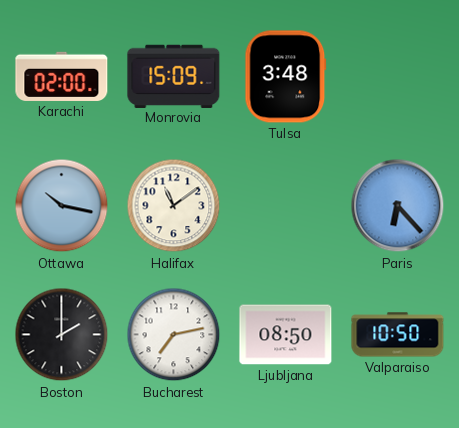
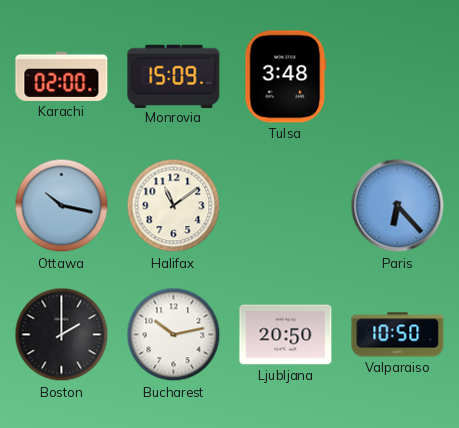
Bucharest: 7:13 -> 10:13 (174, 335)
Ljubljana: 08:50 -> 20:50 (286, 335)
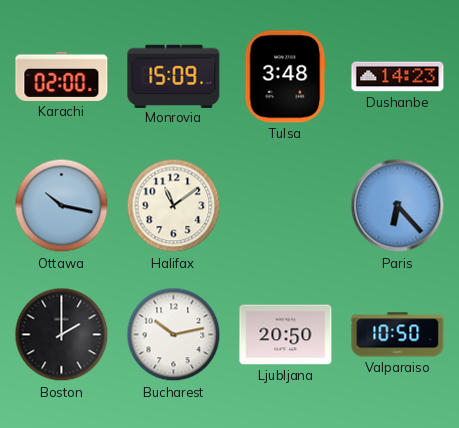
Dushanbe: none -> 14:23 (398, 77)
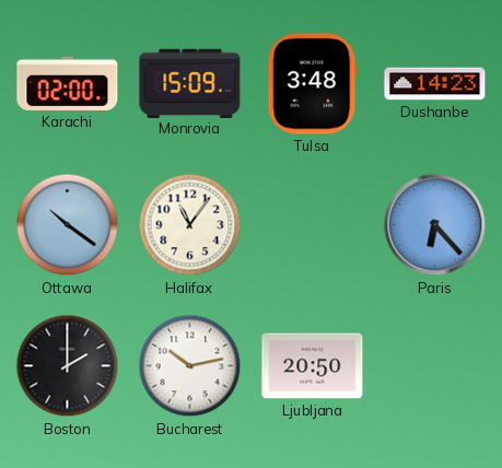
Ottawa: 10:17 -> 10:21 (68, 225)
Halifax: 11:09 -> 11:06 (190, 225)
Valparaiso: 10:50 -> none (398, 335)
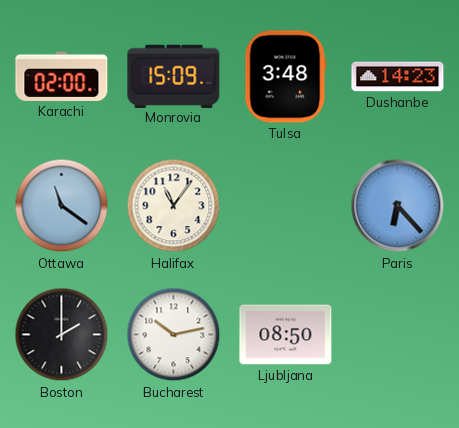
Ottawa: 10:21 -> 11:21 (62, 206)
Ljubljana: 20:50 -> 08:50 (286, 335)
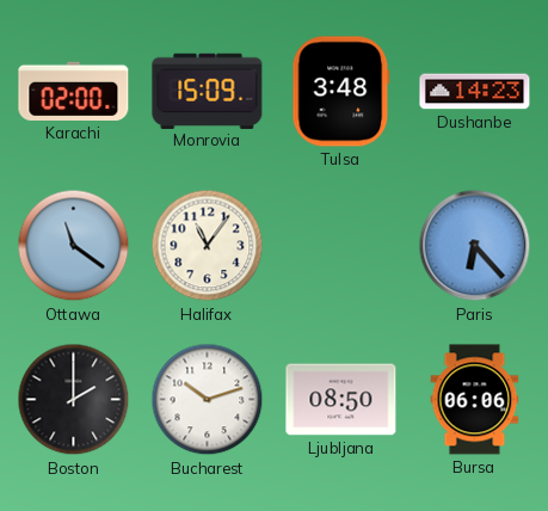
Bucharest: 10:13 -> 10:12 (208, 400)
Bursa: none -> 06:06 (475, 400)
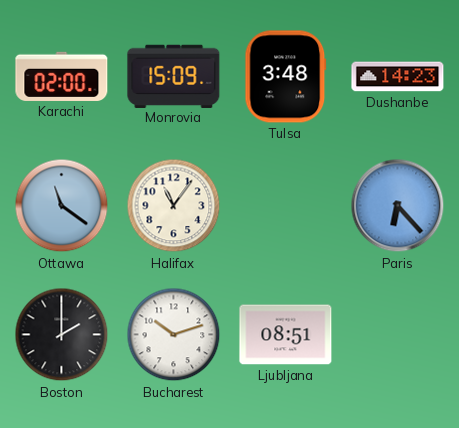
Ljubljana: 08:50 -> 08:51 (286, 335)
Bursa: 06:06 -> none (475, 400)
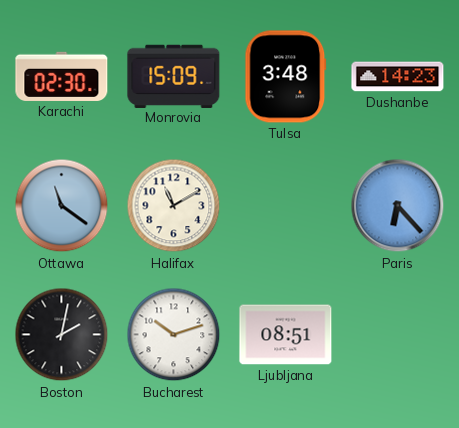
Karachi: 02:00 -> 02:30 (62, 76)
Halifax: 11:06 -> 11:10 (174, 206)
Boston: 2:00 -> 2:02 (62, 335)
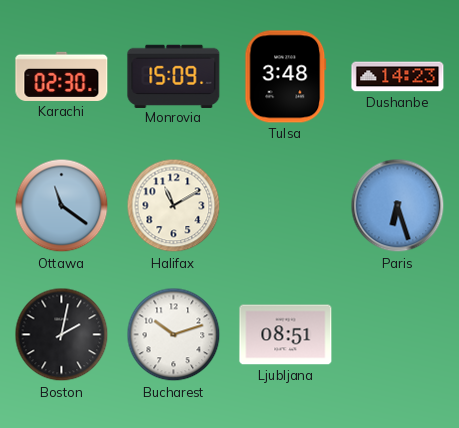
Paris: 6:23 -> 6:27 (398, 206)
